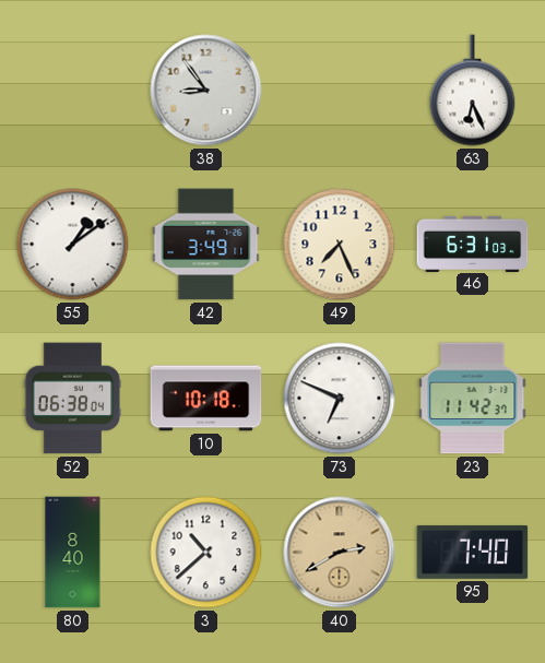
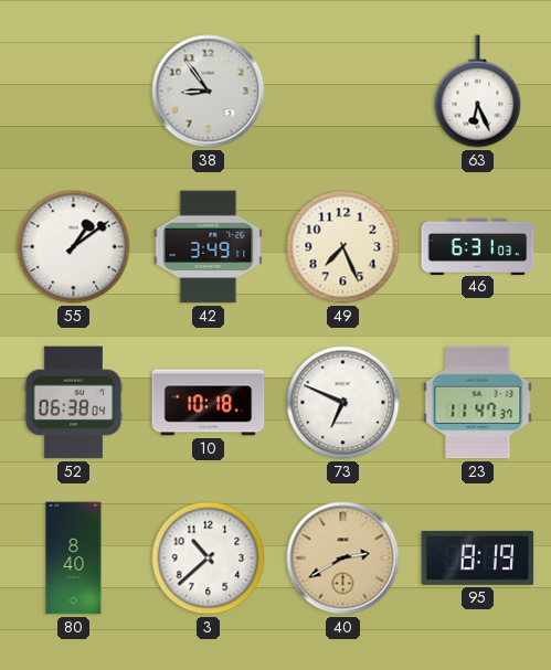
23: 11:42 -> 11:47 (478, 403)
95: 7:40 -> 8:19 (478, 557)
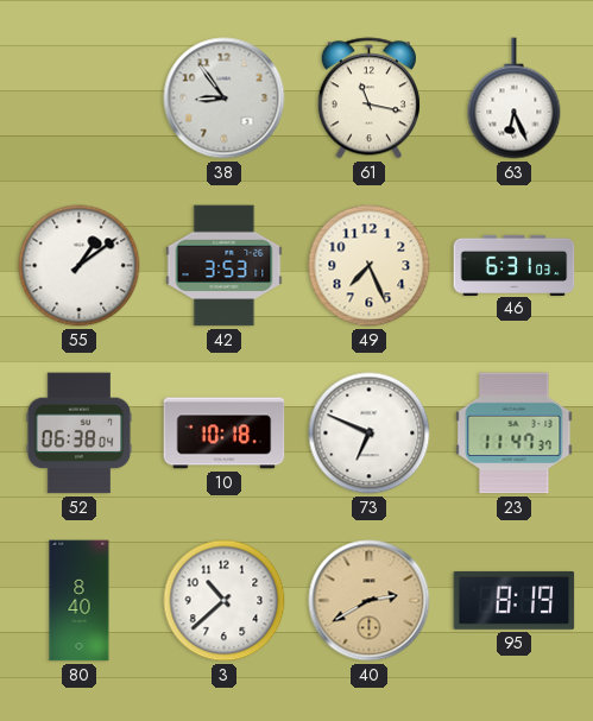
61: none -> 11:17 (368, 99)
42: 3:49 -> 3:53 (225, 266)
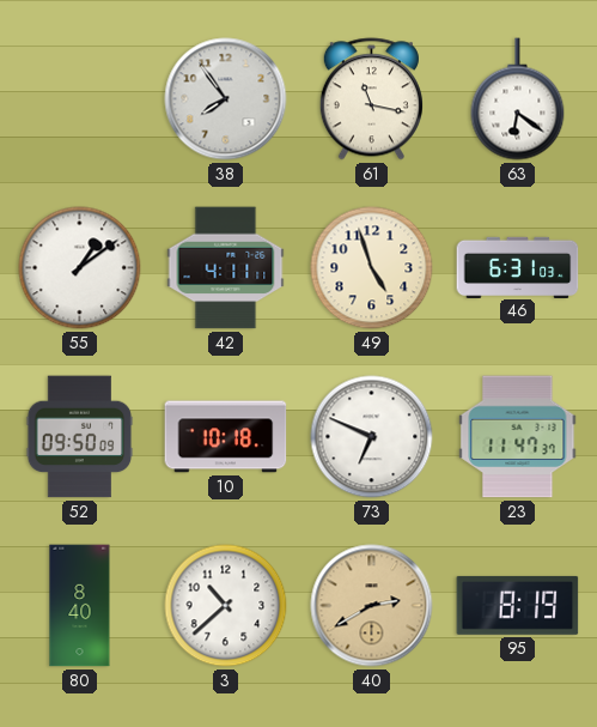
38: 8:54 -> 7:54 (226, 99)
63: 6:26 -> 6:21 (518, 99)
42: 3:53 -> 4:11 (226, 268)
49: 7:26 -> 4:57 (372, 268)
52: 06:38 -> 09:50 (80, 437)
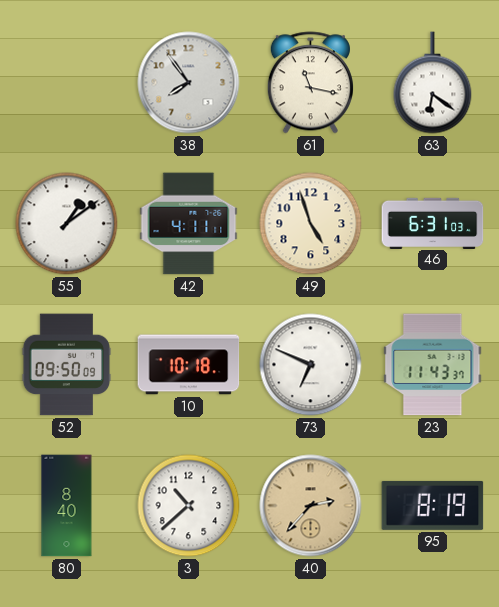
23: 11:47 -> 11:43 (433, 365)
40: 2:40 -> 2:37 (311, 506)
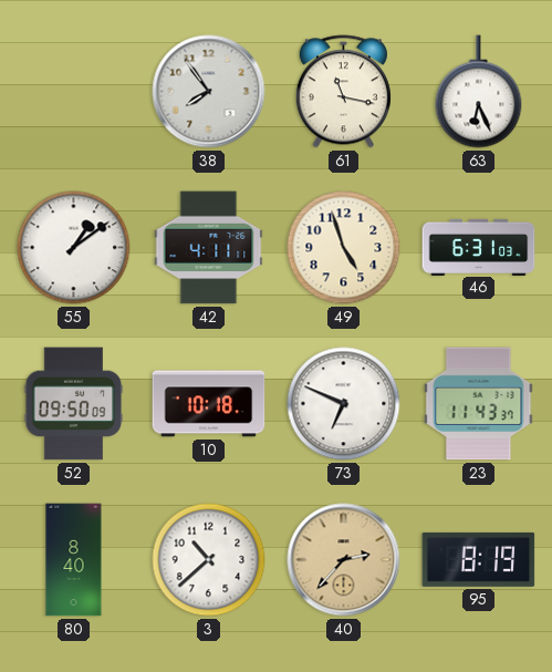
63: 6:21 -> 6:26 (479, 92)
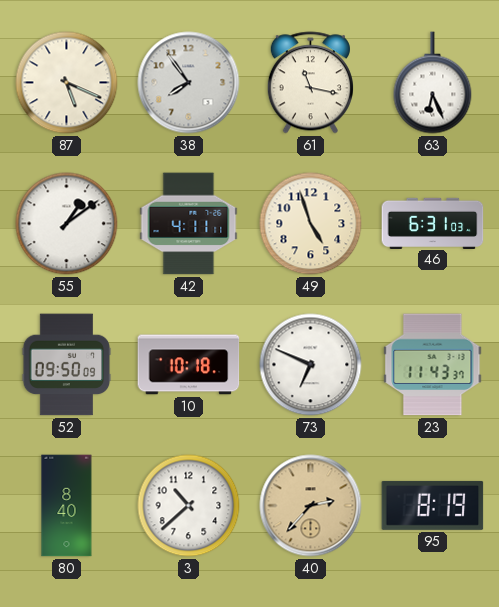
87: none -> 5:19 (67, 83)
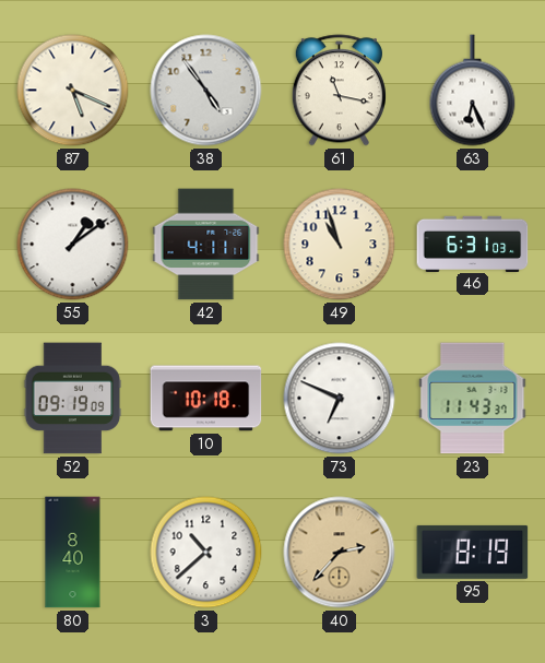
38: 7:54 -> 4:54 (206, 91)
49: 4:57 -> 10:57 (340, 245)
52: 09:50 -> 09:19 (73, 399)
